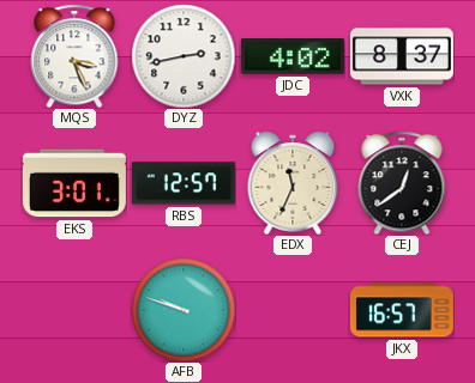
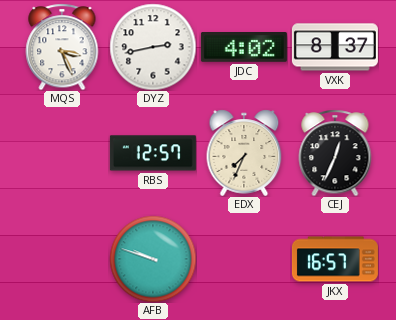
EKS: 3:01 -> none (74, 183)
EDX: 11:34 -> 7:34 (244, 153)
CEJ: 12:39 -> 12:34 (335, 153)
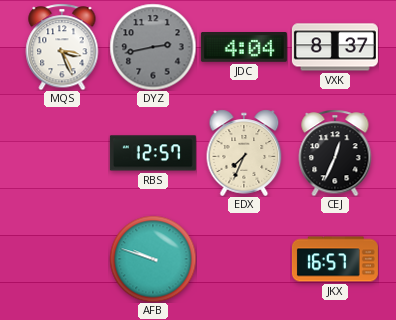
DYZ dial: white -> grey (153, 47)
JDC: 4:02 -> 4:04 (244, 48)
